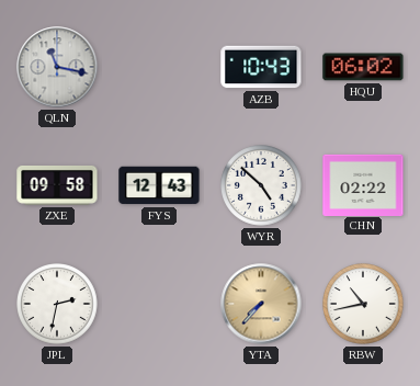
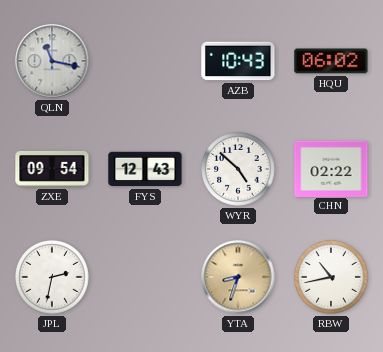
ZXE: 09:58 -> 09:54 (52, 169)
YTA: 7:37 -> 8:33 (238, 277)
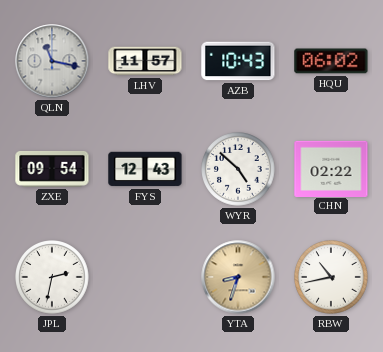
LHV: none -> 11:57 (145, 61)
